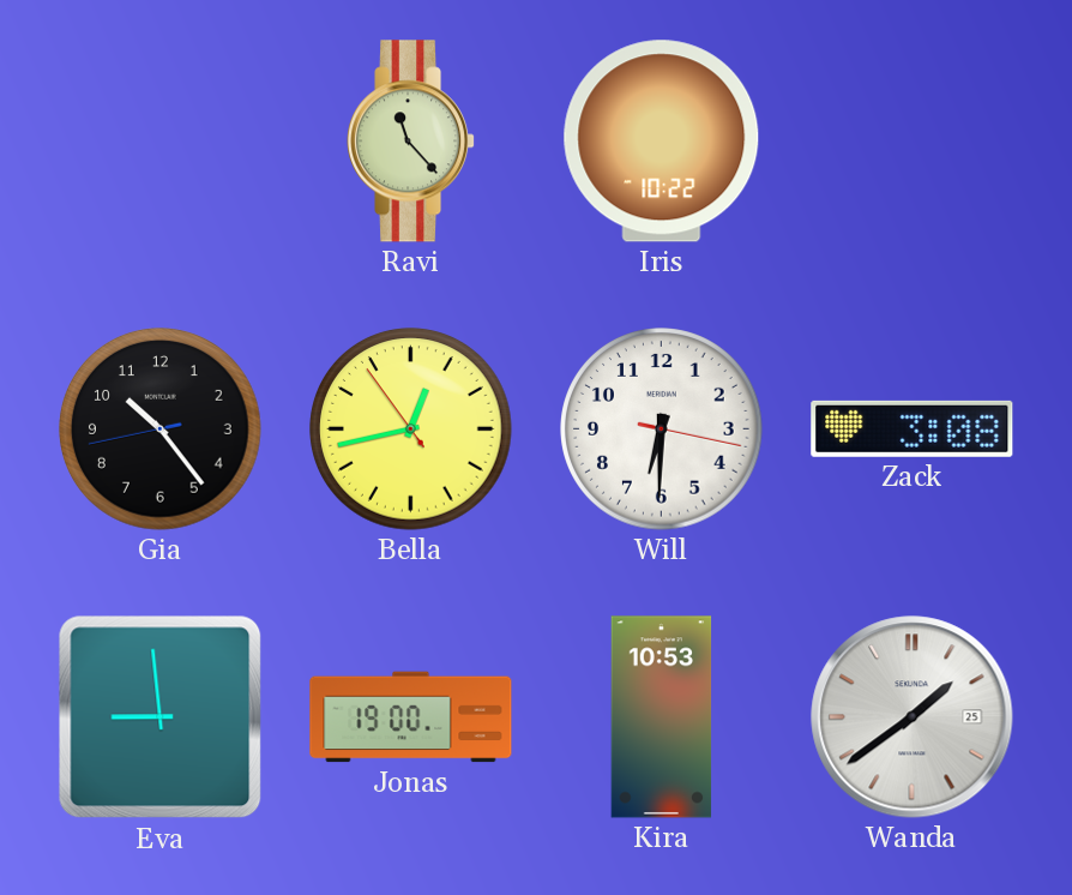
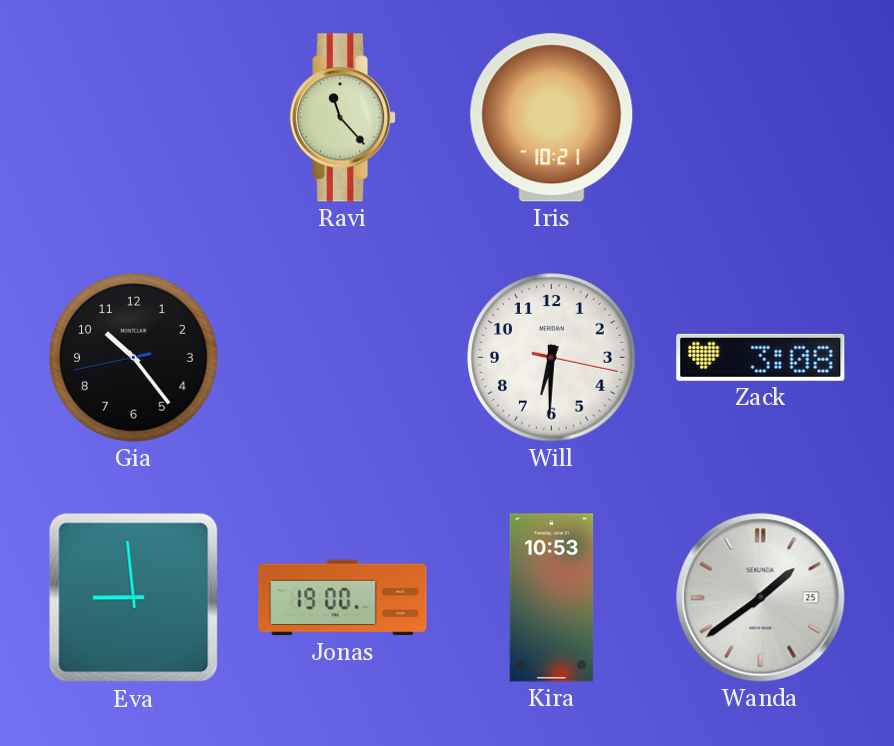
Iris: 10:22 -> 10:21 (552, 118)
Bella: 12:42 -> none (411, 430)
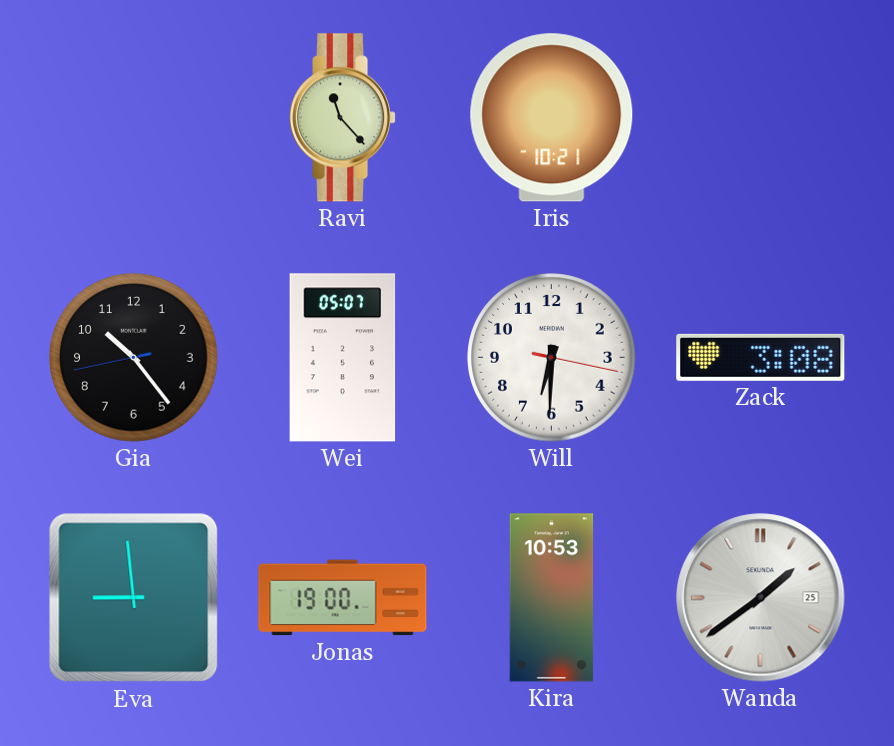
Wei: none -> 05:07 (343, 358)
